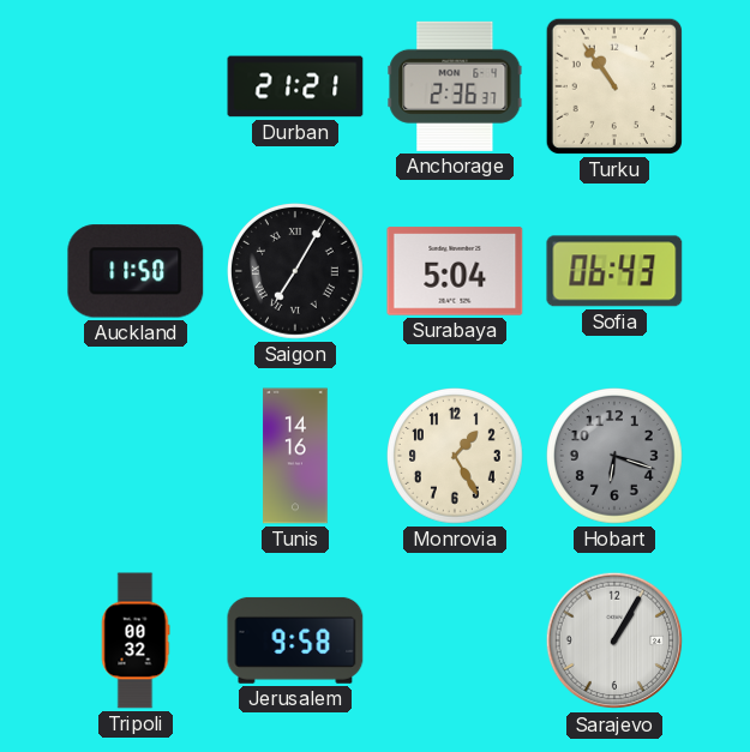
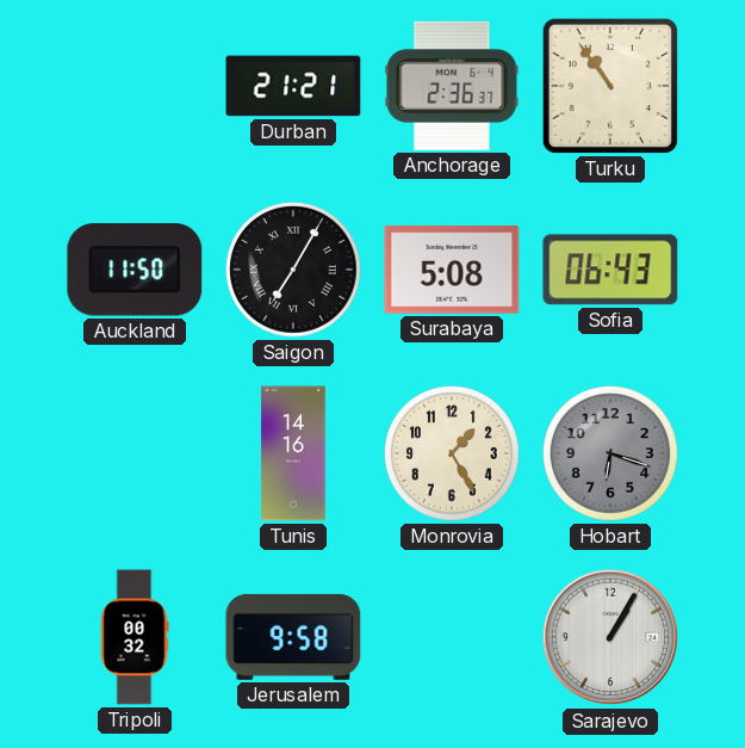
Surabaya: 5:04 -> 5:08 (452, 270)
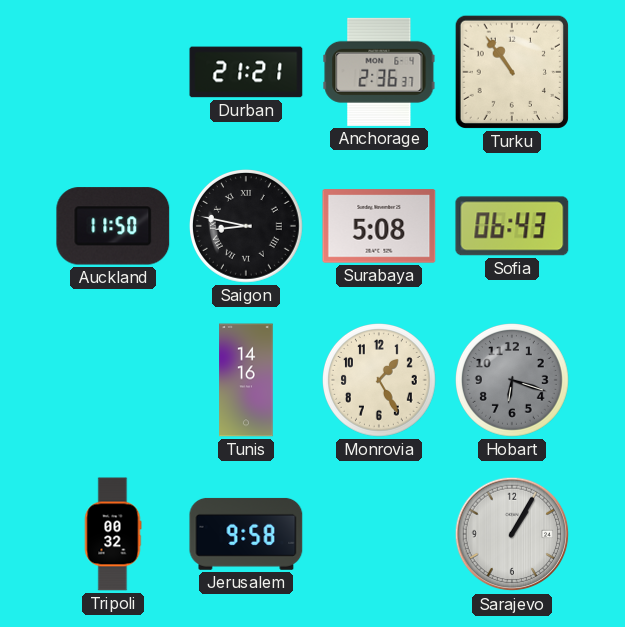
Saigon: 7:05 -> 8:47 (247, 227)
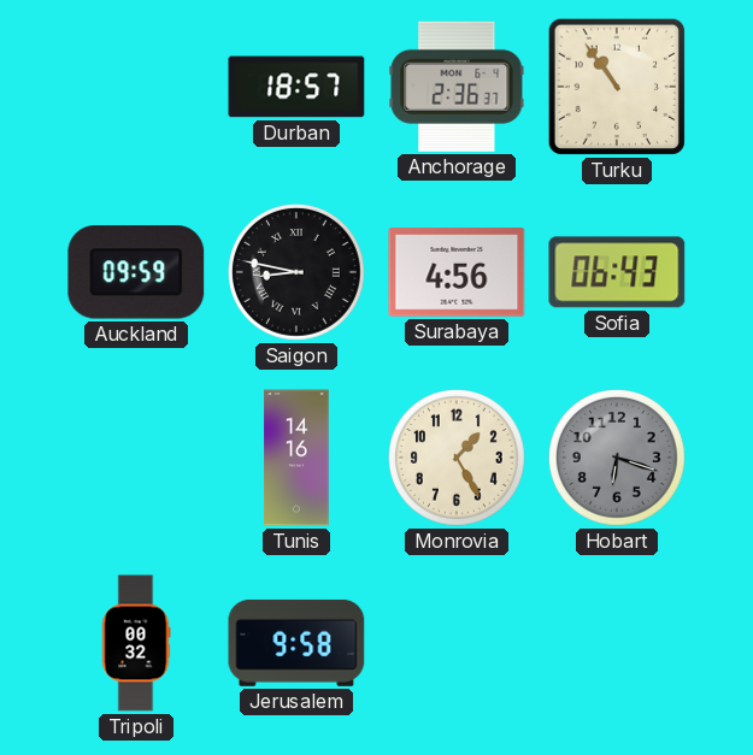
Durban: 21:21 -> 18:57 (296, 87)
Auckland: 11:50 -> 09:59 (136, 272)
Surabaya: 5:08 -> 4:56 (457, 272)
Sarajevo: 1:05 -> none (512, 534)
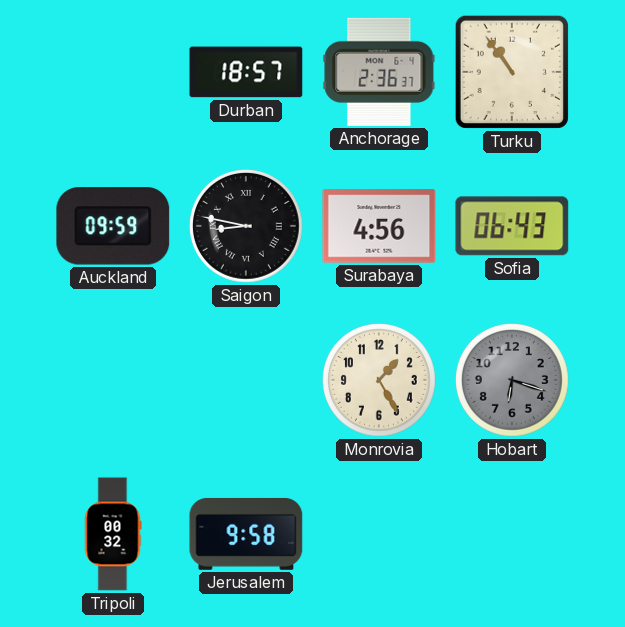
Tunis: 14:16 -> none (296, 458)
